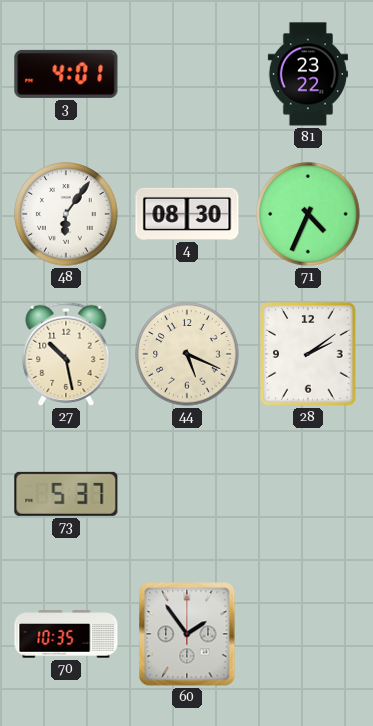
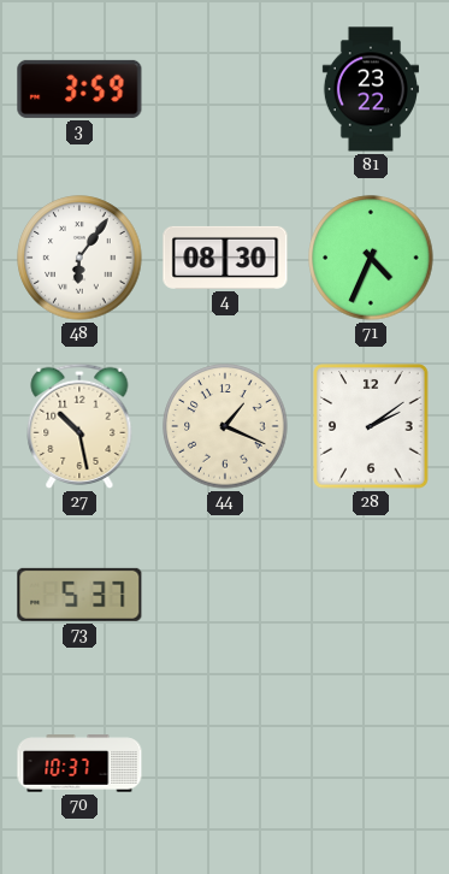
3: 4:01 -> 3:59 (79, 89)
44: 5:19 -> 1:19 (225, 426)
70: 10:35 -> 10:37 (79, 763)
60: 1:54 -> none (187, 634)
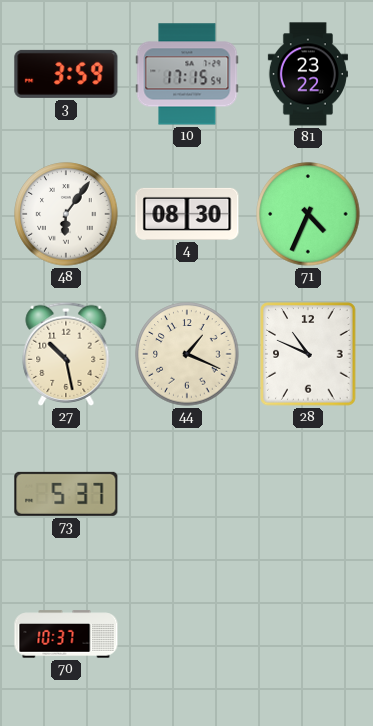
10: none -> 17:15 (187, 74)
28: 2:09 -> 10:49 (308, 354)
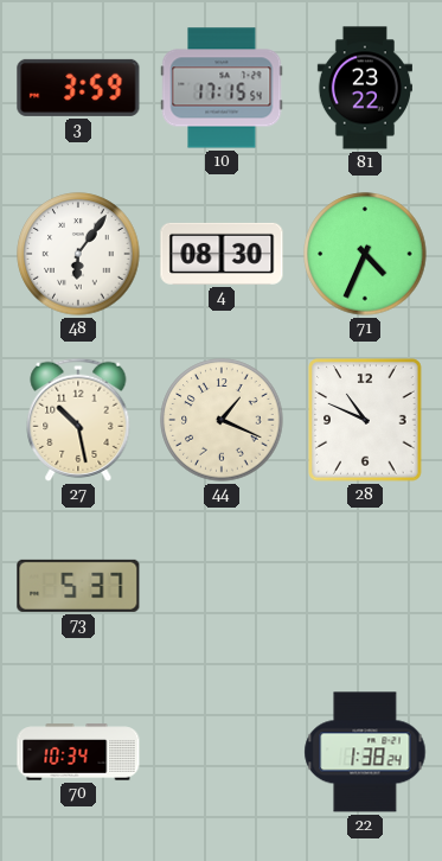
70: 10:37 -> 10:34 (78, 752)
22: none -> 1:38 (365, 752)
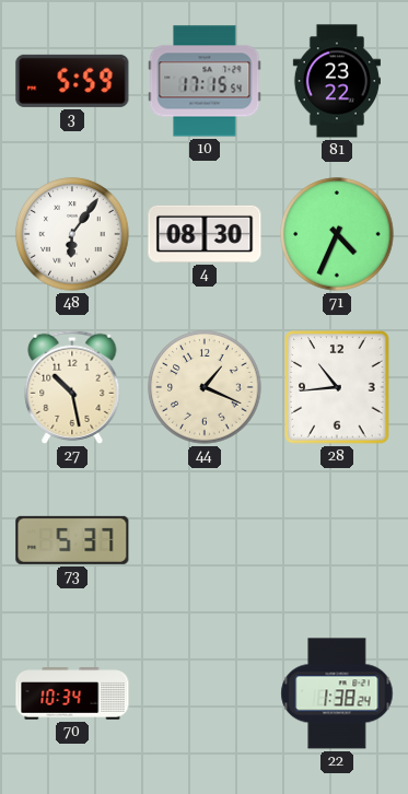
3: 3:59 -> 5:59 (72, 81)
28: 10:49 -> 10:44 (337, 387)
